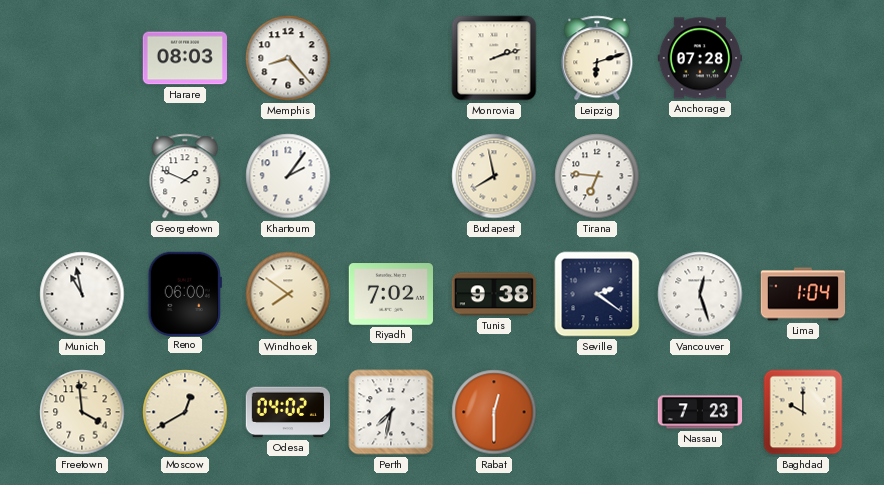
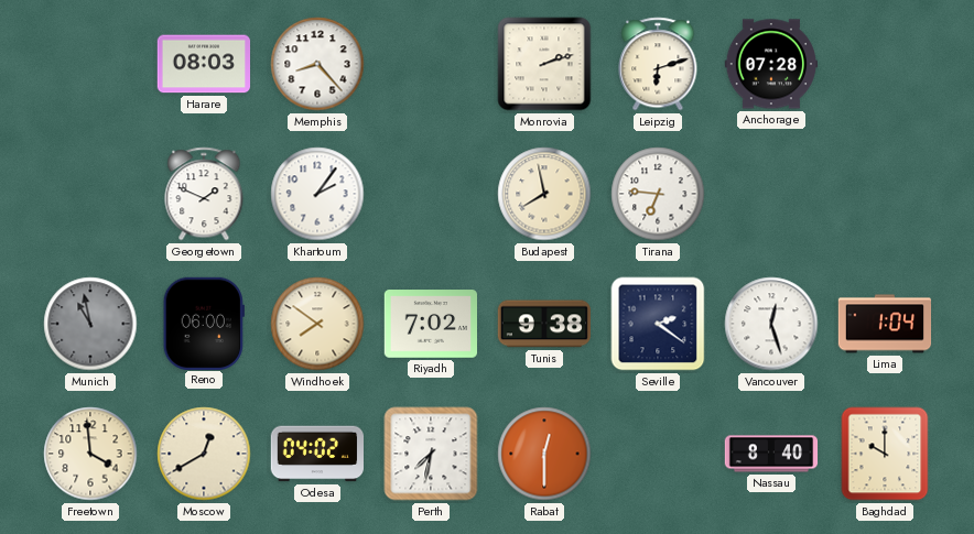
Munich dial: white -> grey (90, 324)
Nassau: 7:23 -> 8:40 (771, 454)
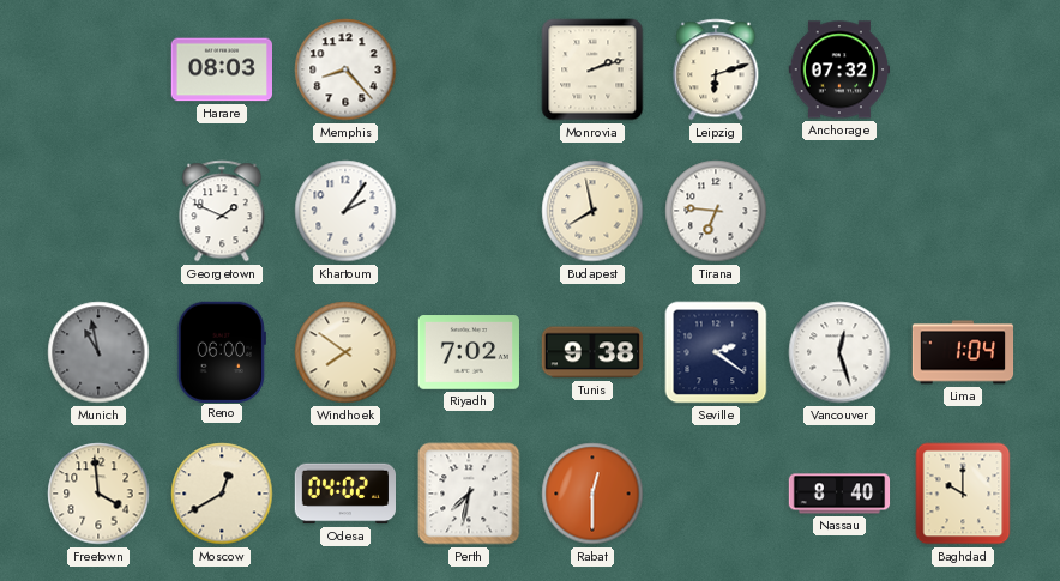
Anchorage: 07:28 -> 07:32 (838, 69)
